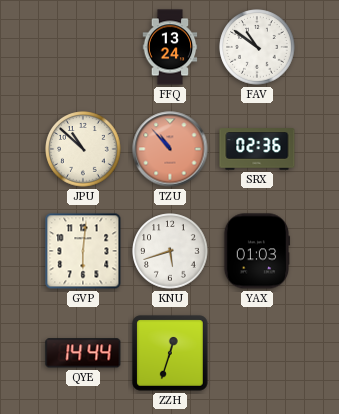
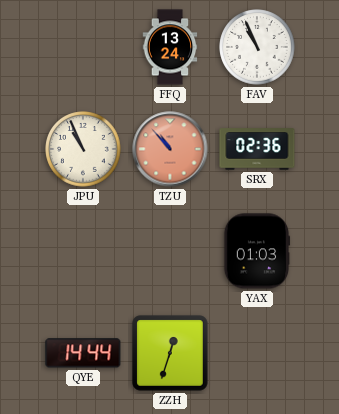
FAV: 10:51 -> 10:56 (257, 47)
JPU: 10:52 -> 10:56 (83, 149)
GVP: 6:01 -> none (83, 251)
KNU: 5:42 -> none (170, 251)
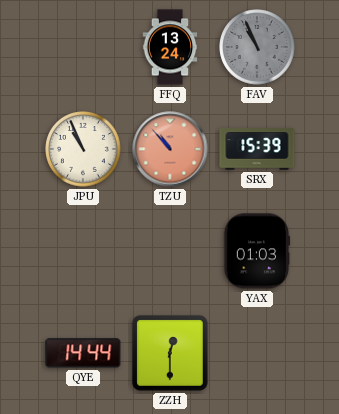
FAV dial: white -> grey (257, 47)
SRX: 02:36 -> 15:39 (257, 149)
ZZH: 12:33 -> 12:30 (170, 353)
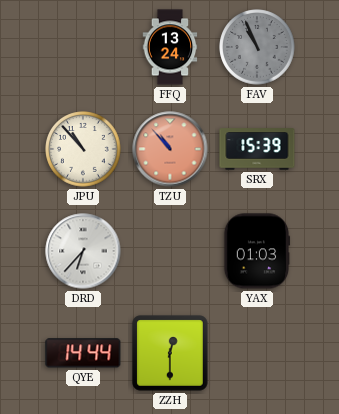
JPU: 10:56 -> 10:53 (83, 149)
DRD: none -> 6:37 (83, 251)
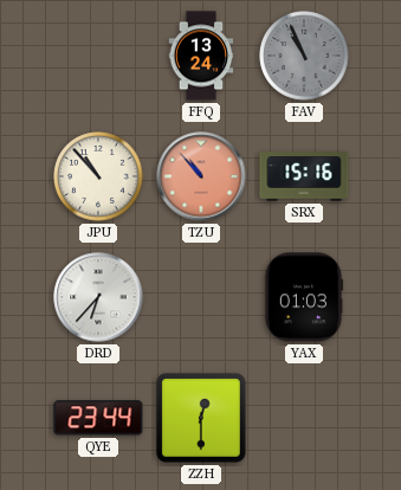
SRX: 15:39 -> 15:16 (304, 176)
QYE: 14:44 -> 23:44 (98, 418)
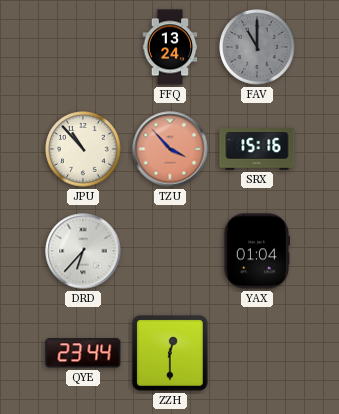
FAV: 10:56 -> 11:00 (257, 47)
TZU: 10:53 -> 3:53 (170, 149)
YAX: 01:03 -> 01:04 (257, 251)
